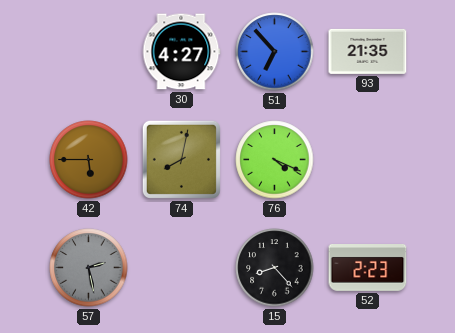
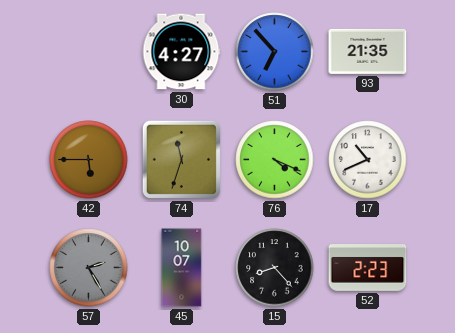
74: 8:02 -> 11:33 (181, 159)
17: none -> 10:41 (368, 160)
57: 2:28 -> 2:25 (89, 268)
45: none -> 10:07 (182, 268)
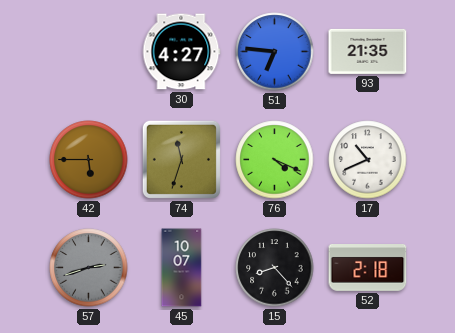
51: 6:53 -> 6:46 (275, 52)
57: 2:25 -> 2:42 (89, 268)
52: 2:23 -> 2:18 (368, 268)
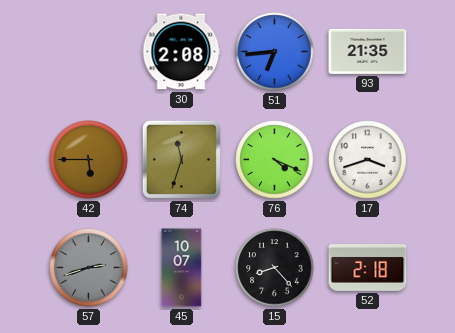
30: 4:27 -> 2:08 (181, 52)
51: 6:46 -> 6:44 (275, 52)
17: 10:41 -> 3:42 (368, 160)
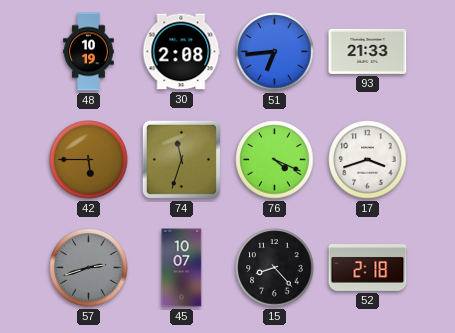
48: none -> 10:19 (89, 52)
93: 21:35 -> 21:33 (368, 51)
